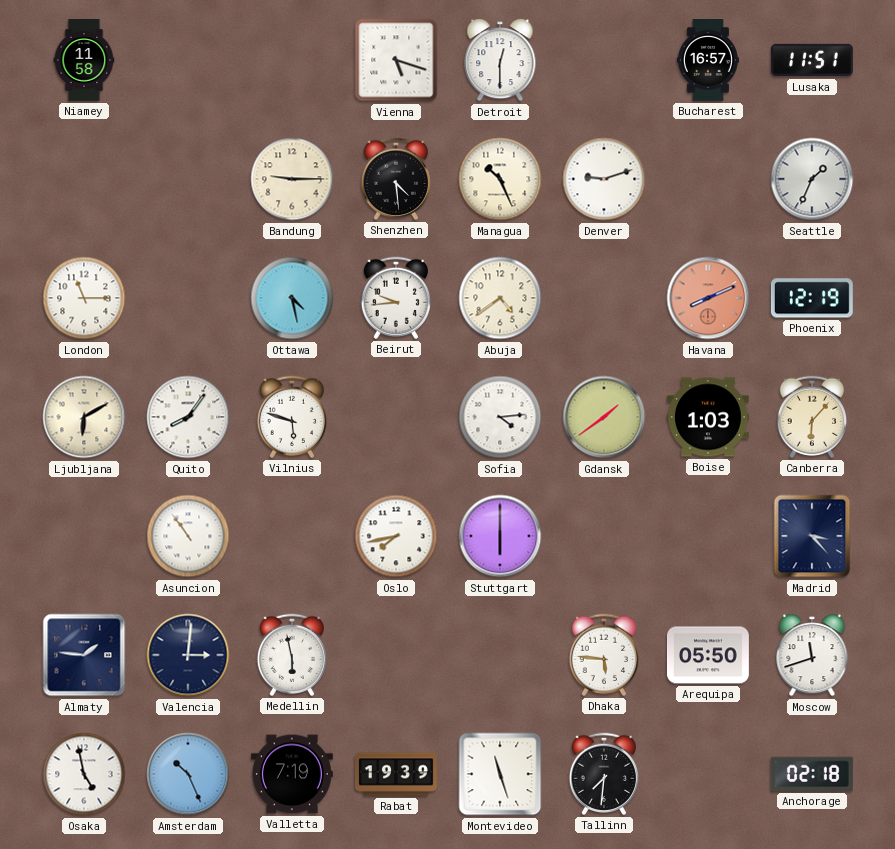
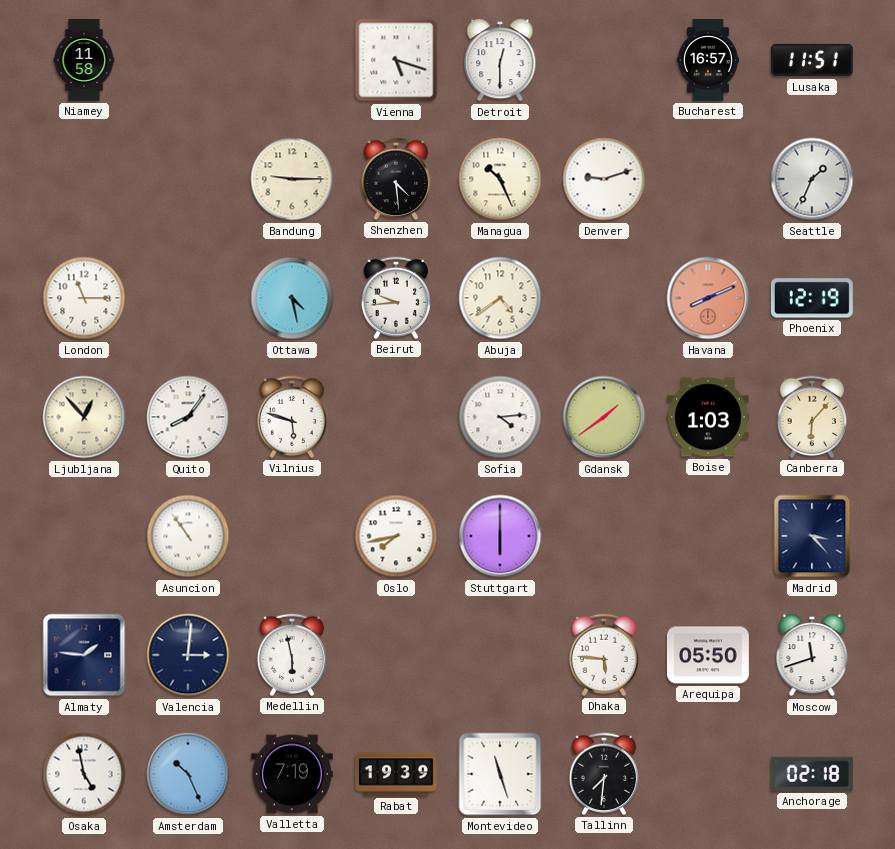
Ljubljana: 6:10 -> 12:53 (84, 417)
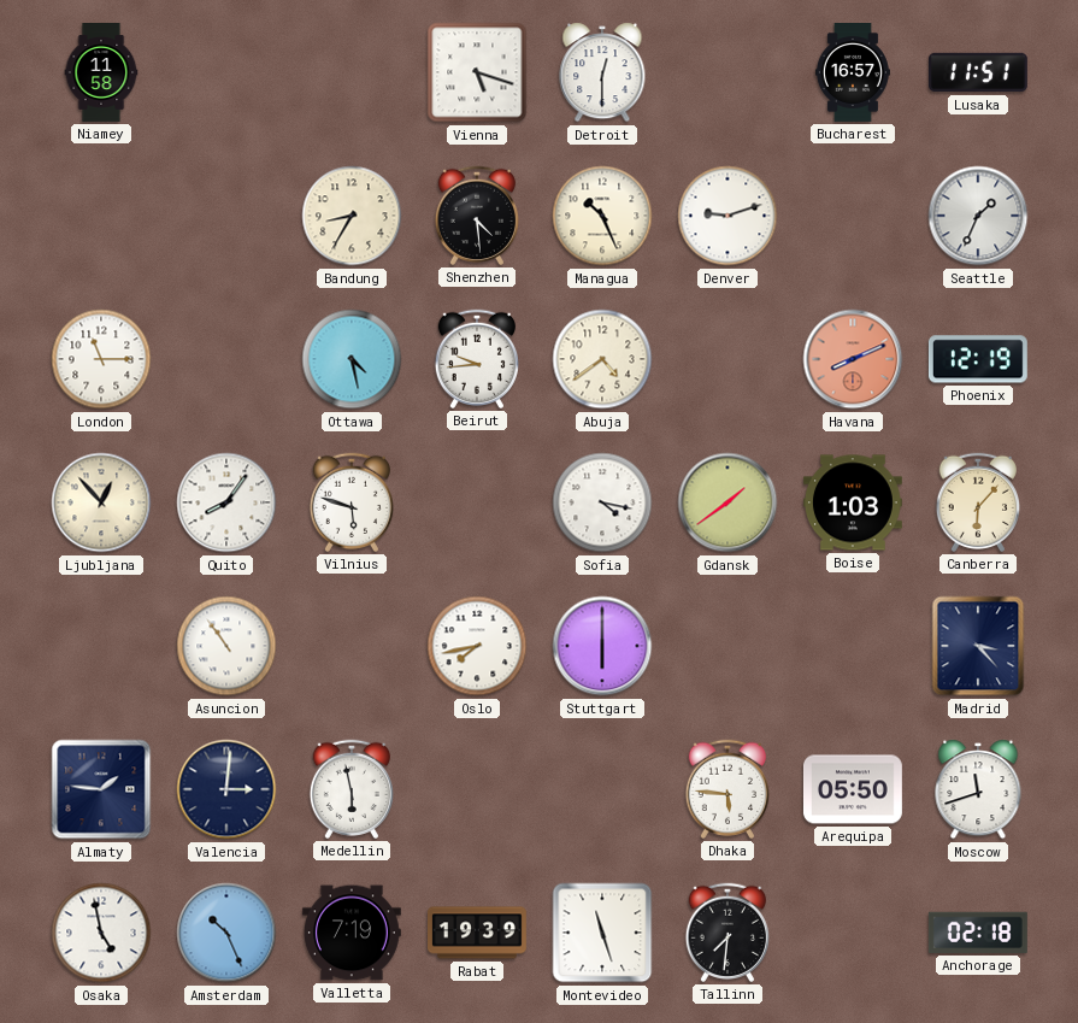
Bandung: 9:15 -> 8:35 (352, 216)
Sofia: 4:14 -> 4:17 (602, 502)
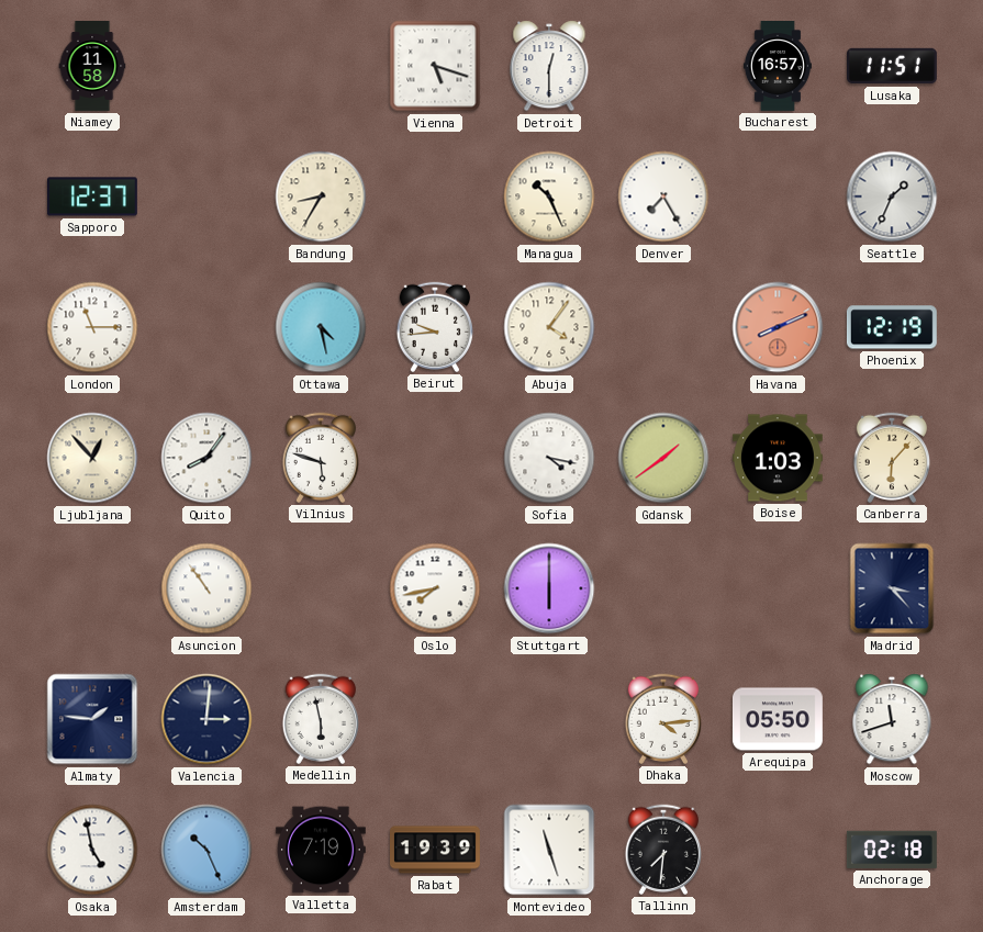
Sapporo: none -> 12:37 (92, 196)
Shenzhen: 4:29 -> none (476, 216)
Denver: 9:12 -> 7:25 (663, 196)
Abuja: 4:39 -> 4:06 (549, 327)
Dhaka: 5:46 -> 4:14 (662, 719)
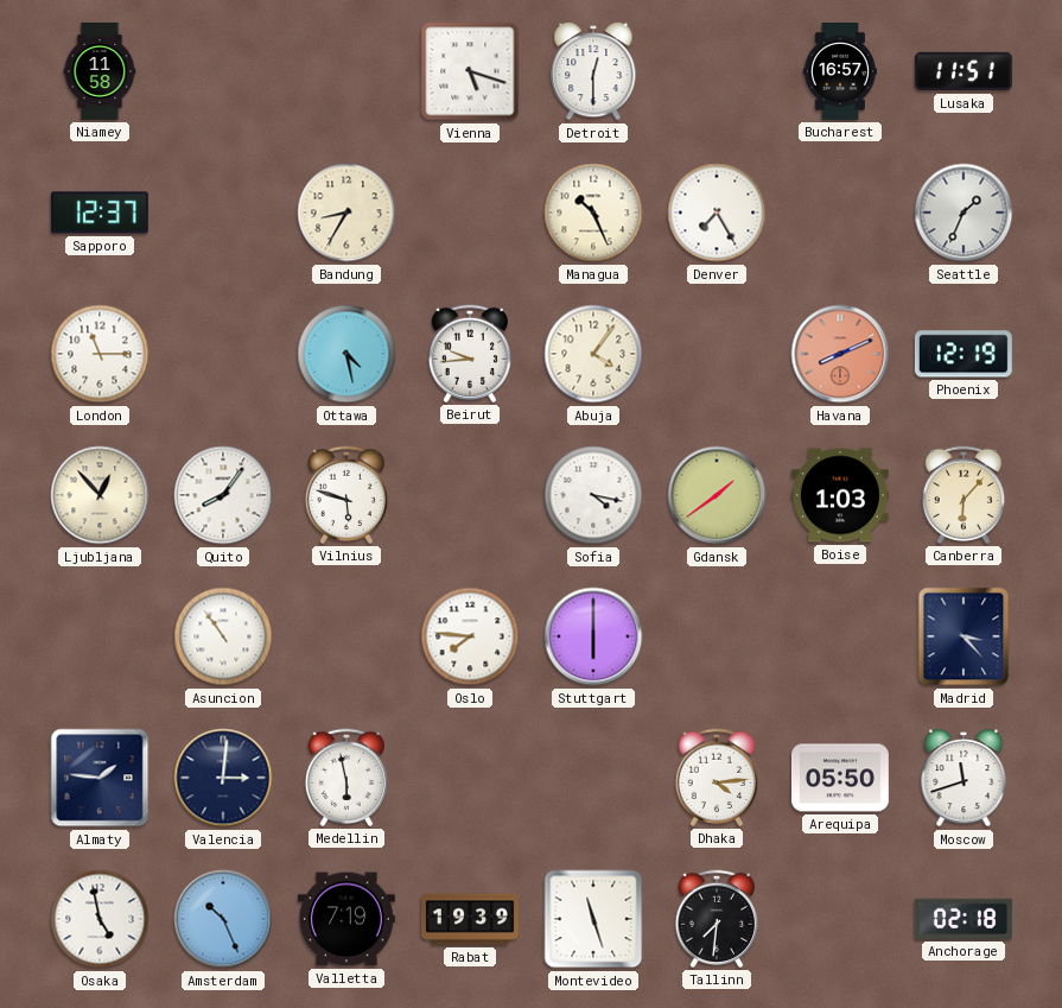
Oslo: 7:43 -> 7:46 (470, 636)
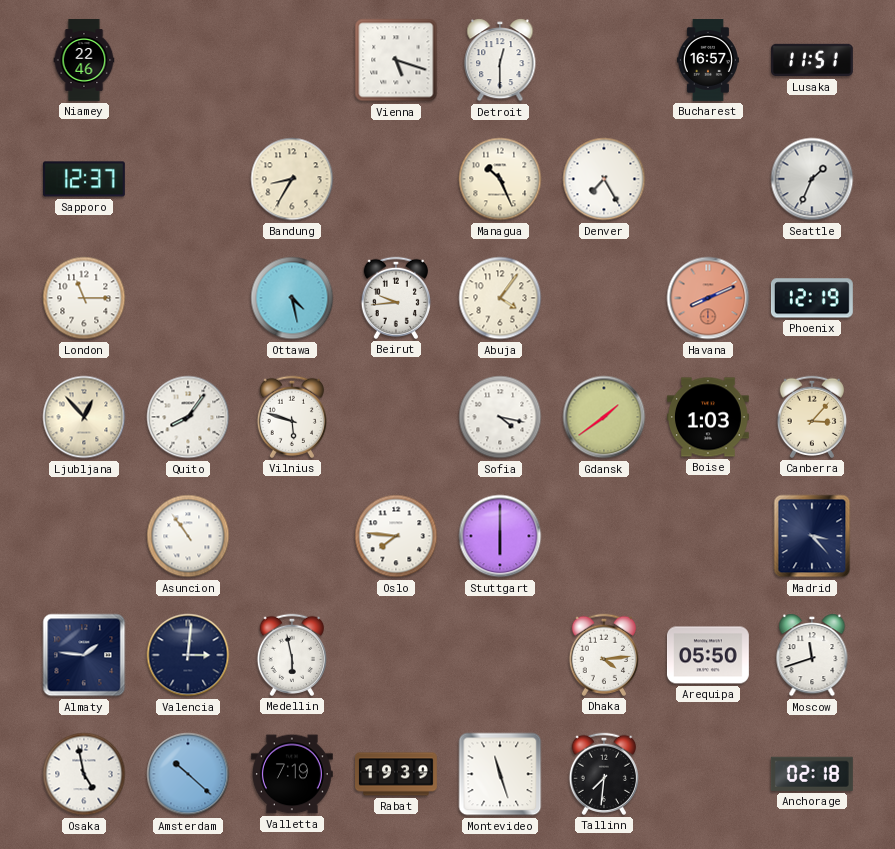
Niamey: 11:58 -> 22:46 (84, 61)
Canberra: 6:07 -> 3:07 (811, 417)
Amsterdam: 10:26 -> 10:22 (188, 774)
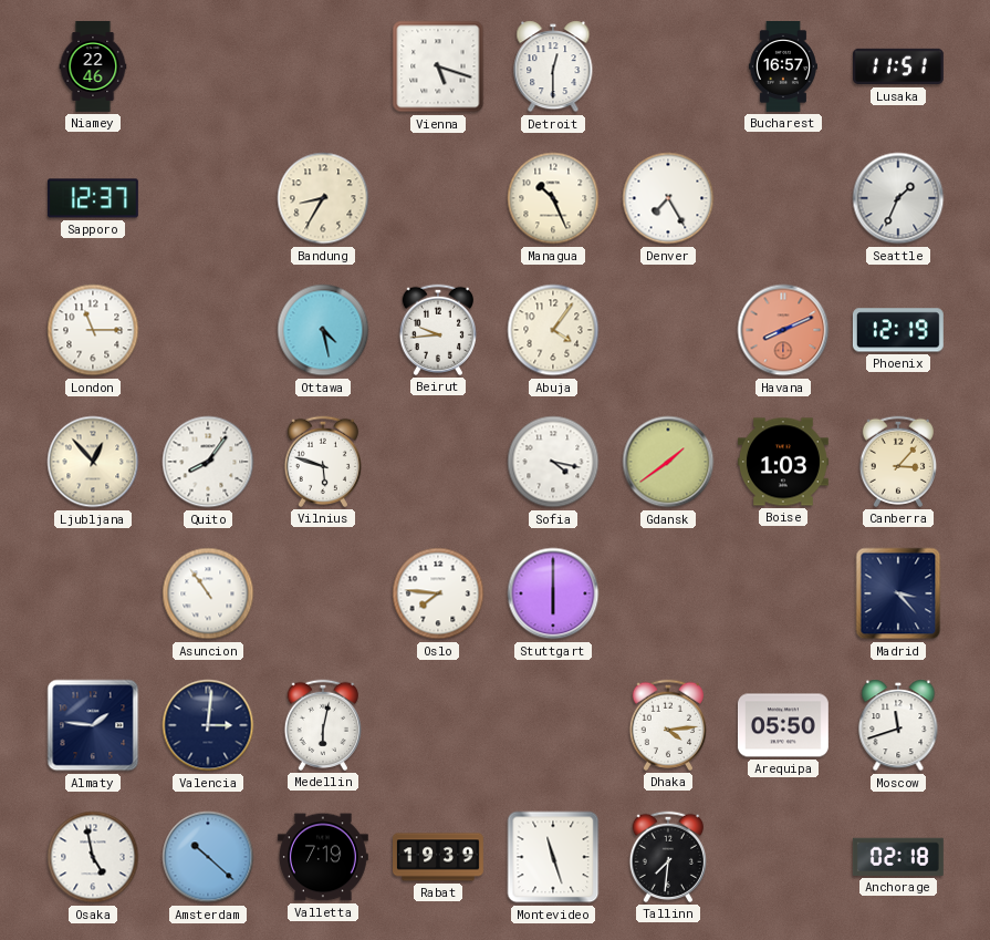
Medellin: 5:58 -> 6:02 (322, 725)
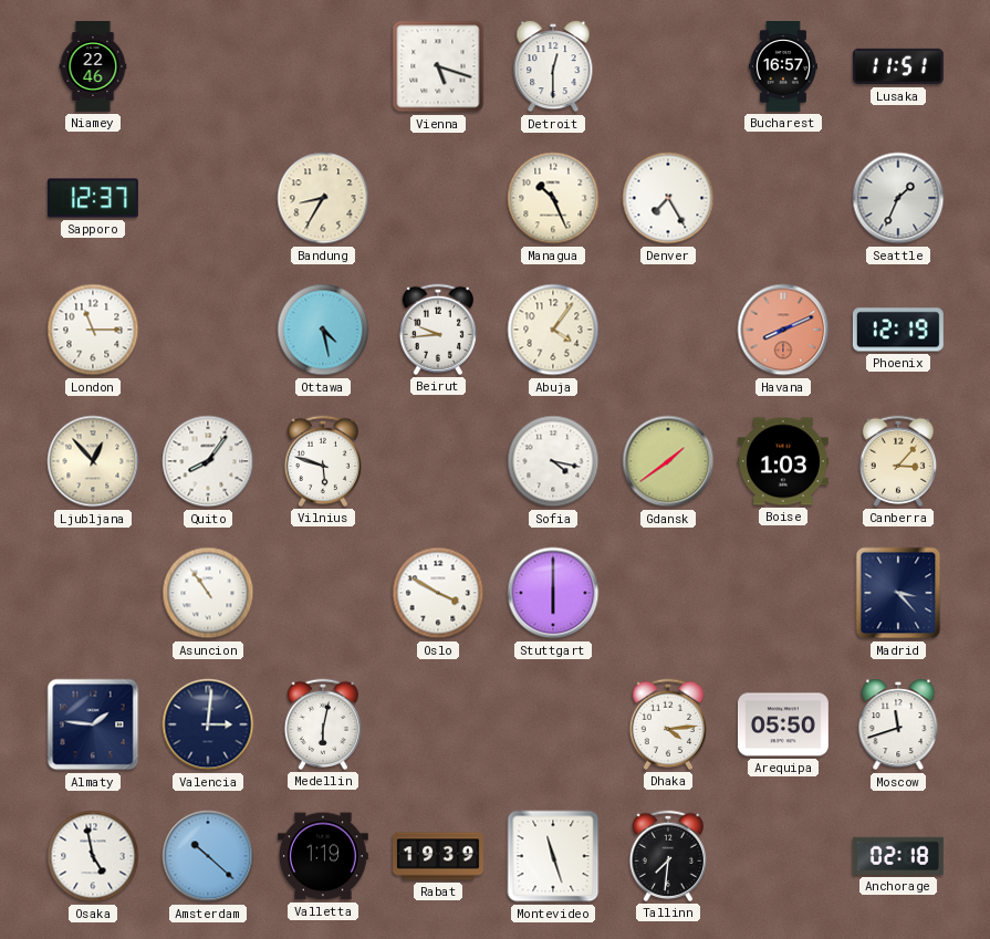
Oslo: 7:46 -> 3:50 (438, 593)
Valletta: 7:19 -> 1:19 (323, 856)
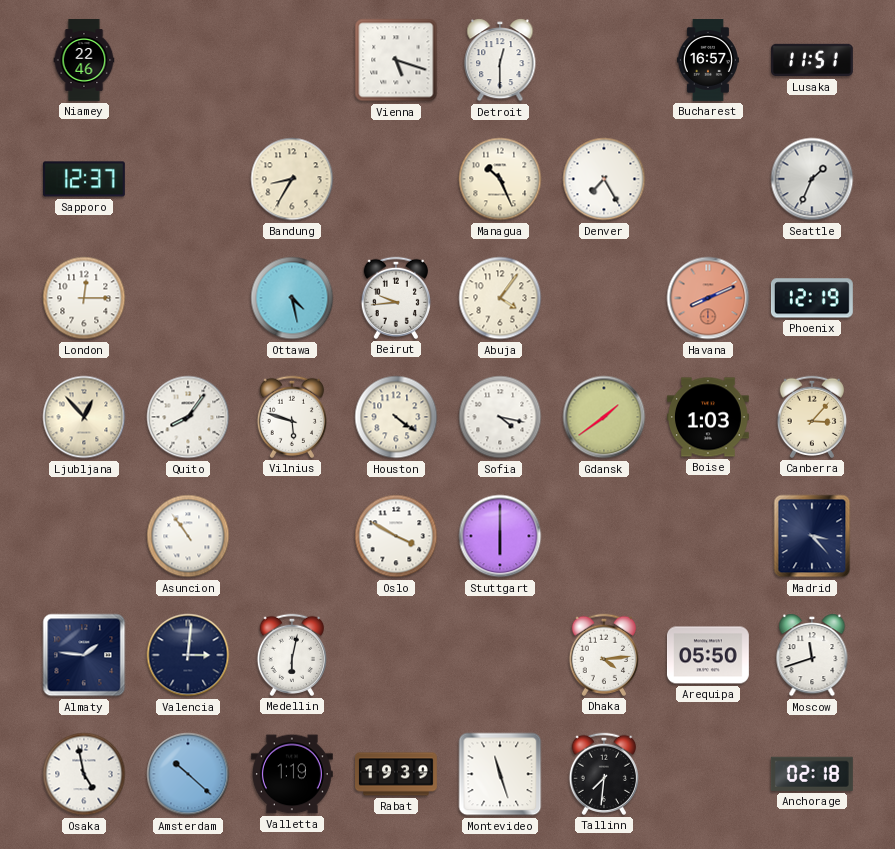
London: 11:15 -> 12:15 (84, 298)
Houston: none -> 4:21 (396, 417)
